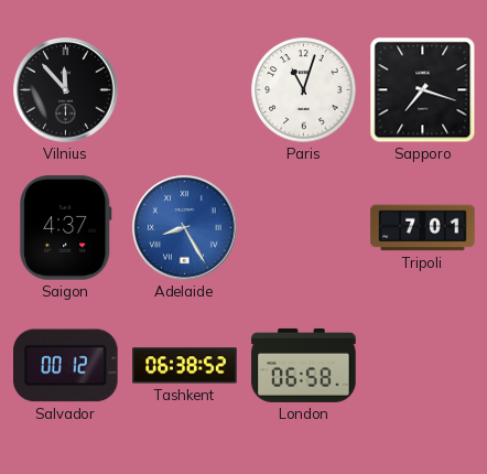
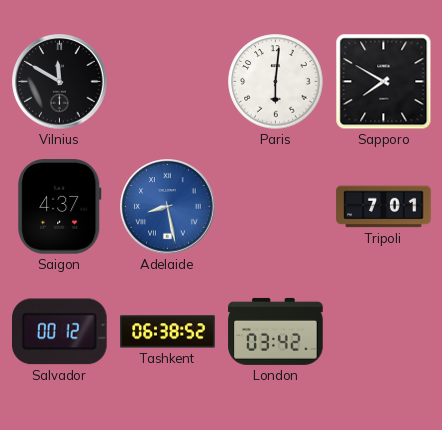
Vilnius: 11:53 -> 11:50 (60, 82)
Paris: 11:03 -> 6:01 (276, 82)
Sapporo: 7:18 -> 7:50 (384, 82)
Adelaide: 8:25 -> 8:28 (168, 207)
London: 06:58 -> 03:42 (276, 331)
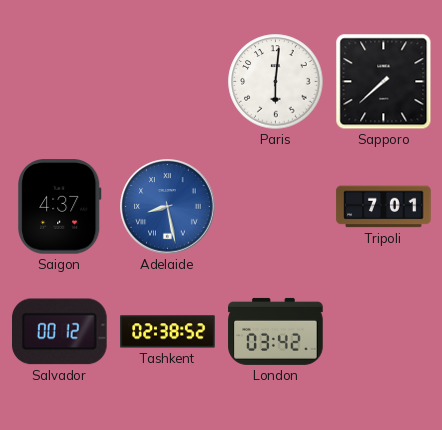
Vilnius: 11:50 -> none (60, 82)
Sapporo: 7:50 -> 7:38 (384, 82)
Tashkent: 06:38 -> 02:38 (168, 332)
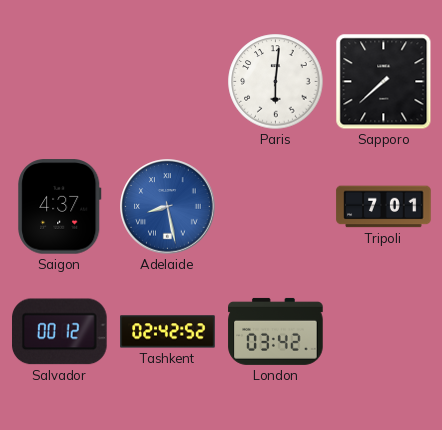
Tashkent: 02:38 -> 02:42 (168, 332)
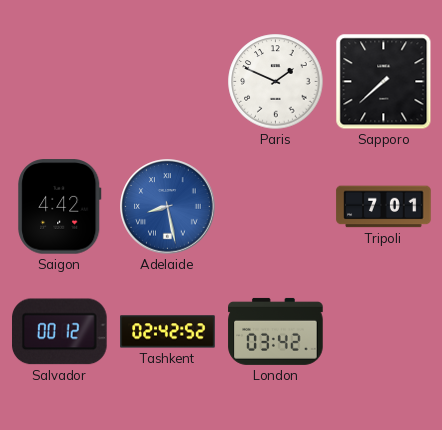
Paris: 6:01 -> 1:49 (276, 82)
Saigon: 4:37 -> 4:42 (60, 207)
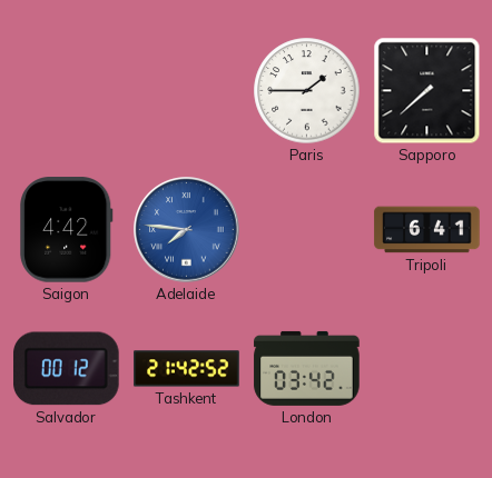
Paris: 1:49 -> 1:45 (307, 91)
Adelaide: 8:28 -> 7:46 (187, 230)
Tripoli: 7:01 -> 6:41 (427, 230)
Tashkent: 02:42 -> 21:42 (187, 369)
